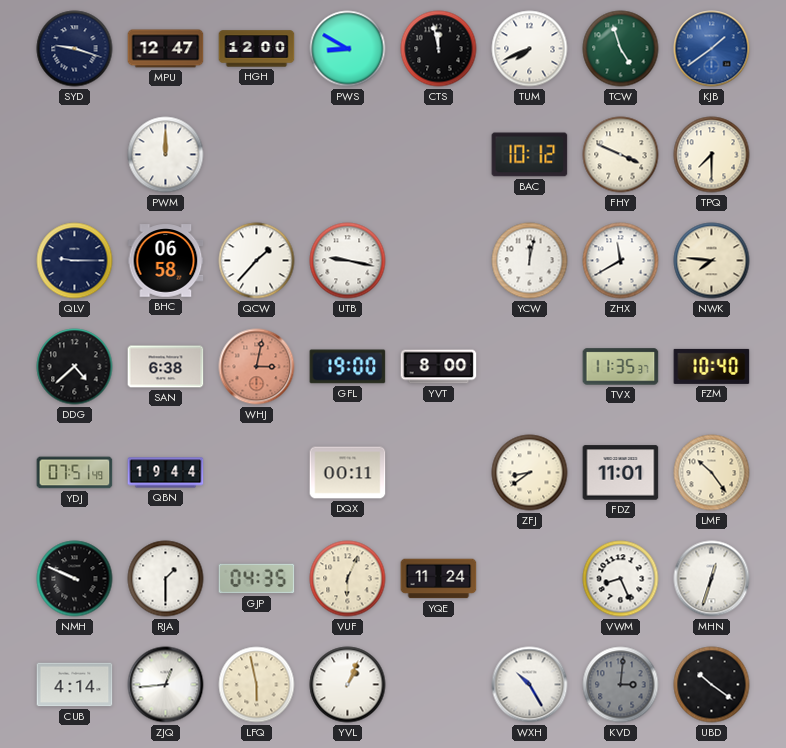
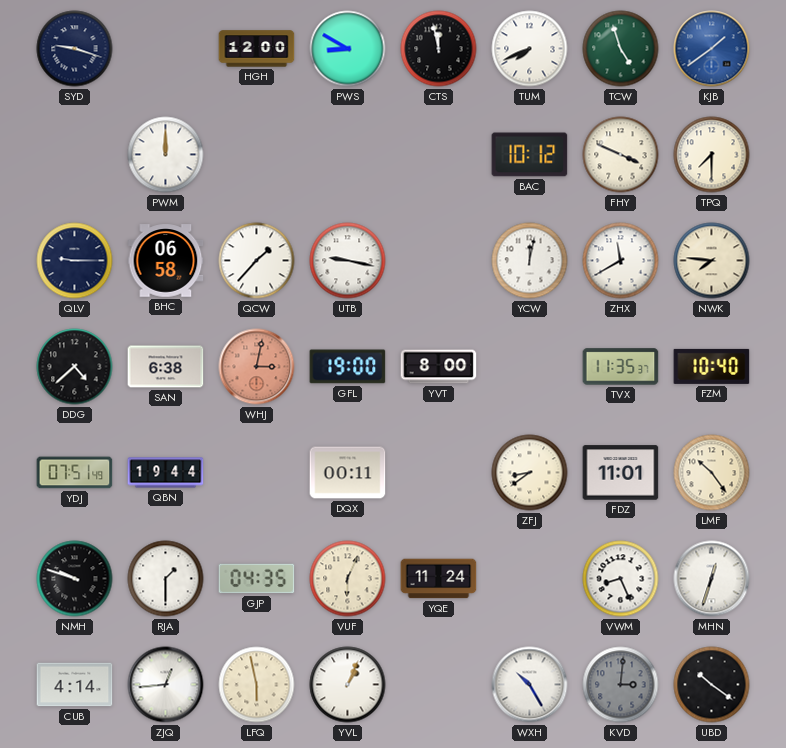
MPU: 12:47 -> none (166, 49)
NMH: 9:49 -> 9:48 (75, 579)
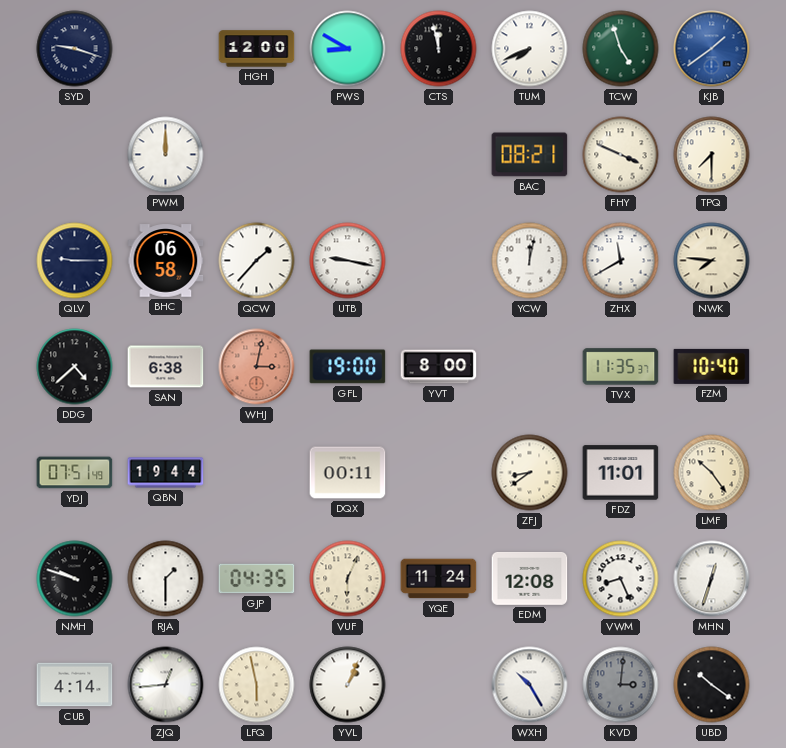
BAC: 10:12 -> 08:21 (530, 155)
EDM: none -> 12:08 (530, 578)
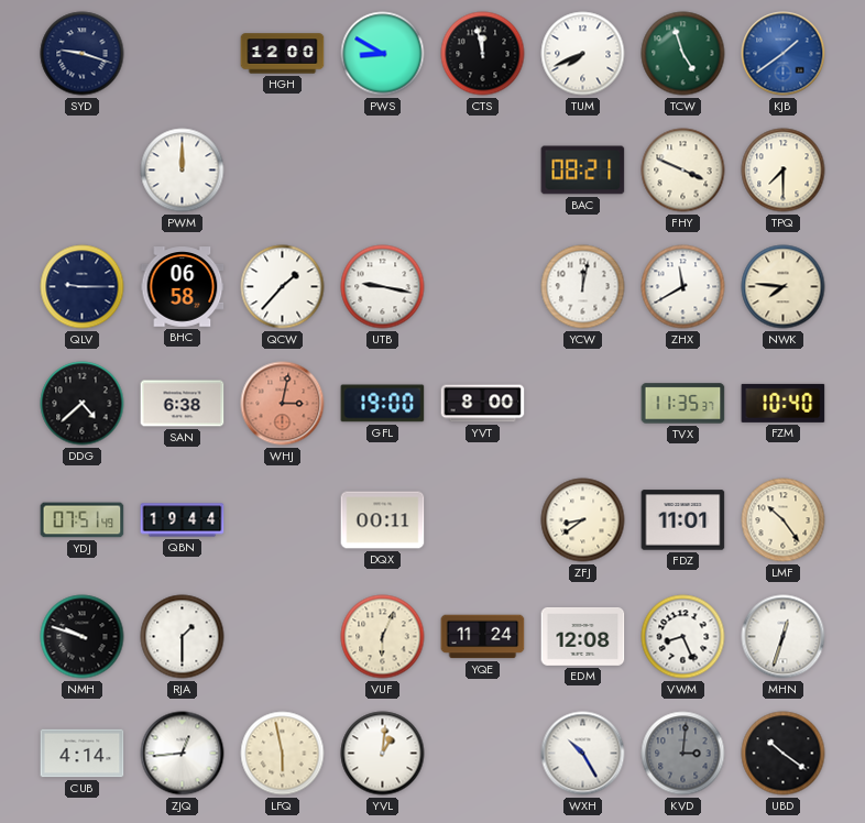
GJP: 04:35 -> none (257, 579)
YVL: 1:04 -> 1:01 (383, 754)
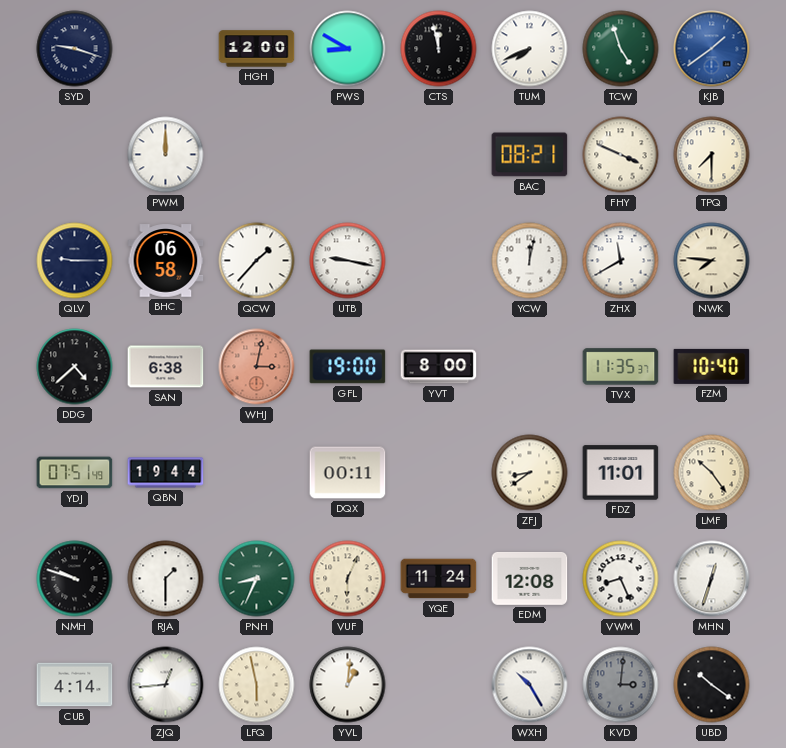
PNH: none -> 8:34 (257, 579)
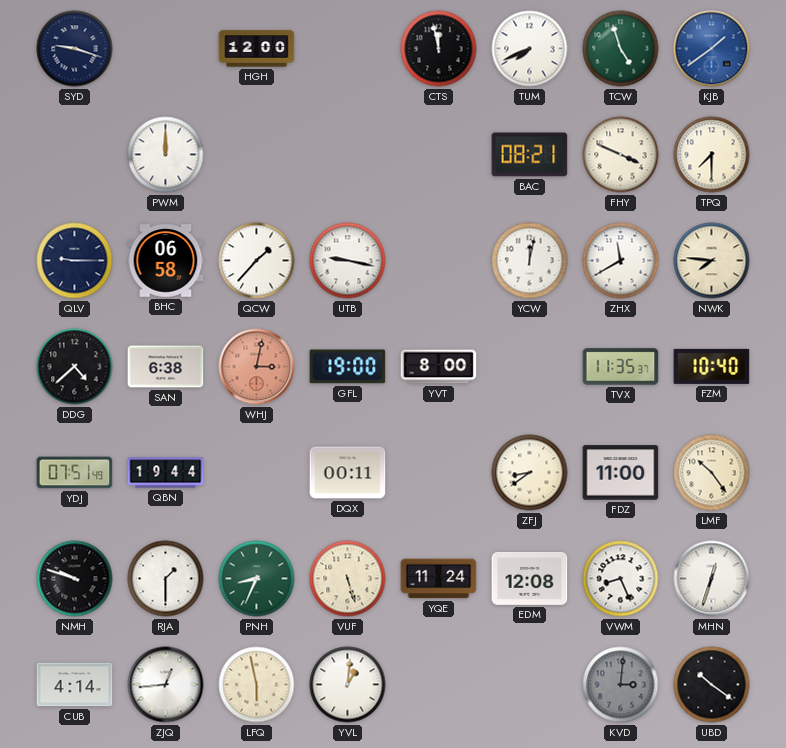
PWS: 8:50 -> none (348, 49)
FDZ: 11:01 -> 11:00 (621, 473)
VUF: 6:04 -> 5:27 (348, 579)
WXH: 10:25 -> none (530, 685)
